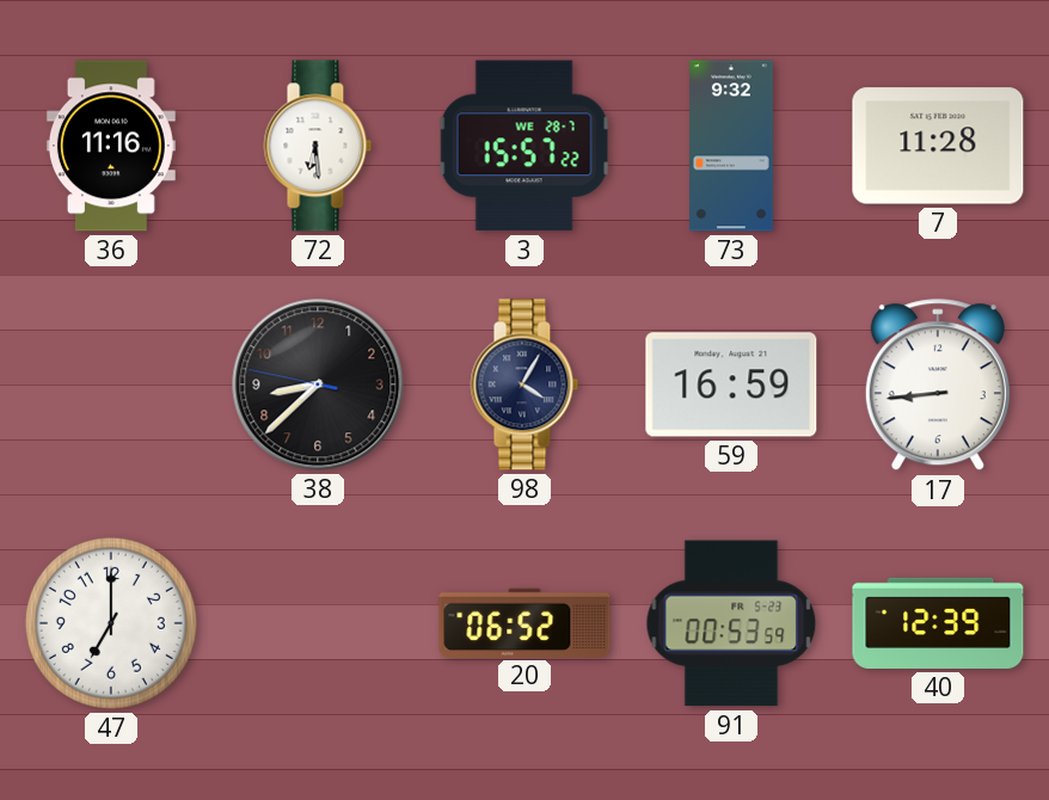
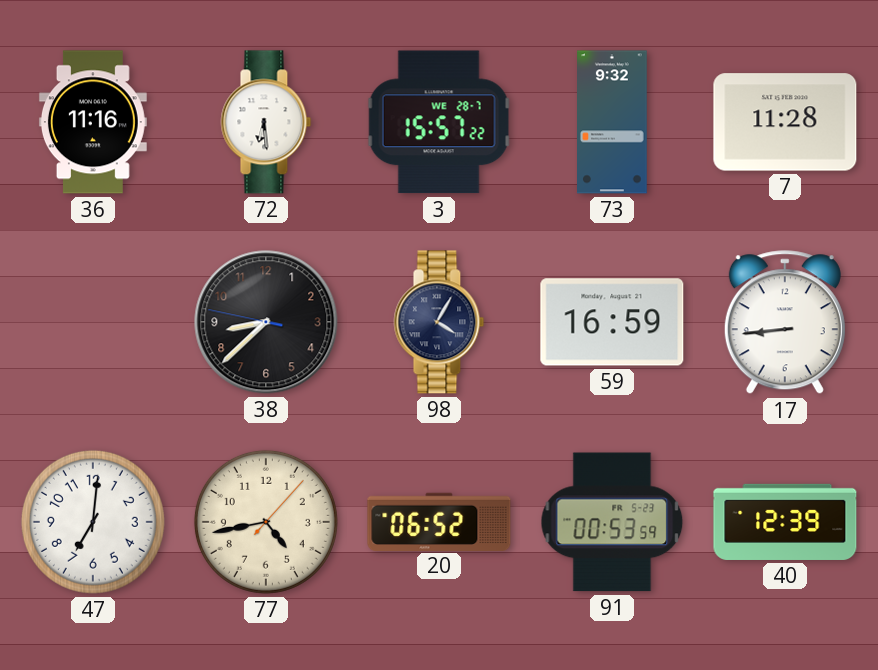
47: 7:00 -> 7:01 (93, 522)
77: none -> 4:43 (266, 522)
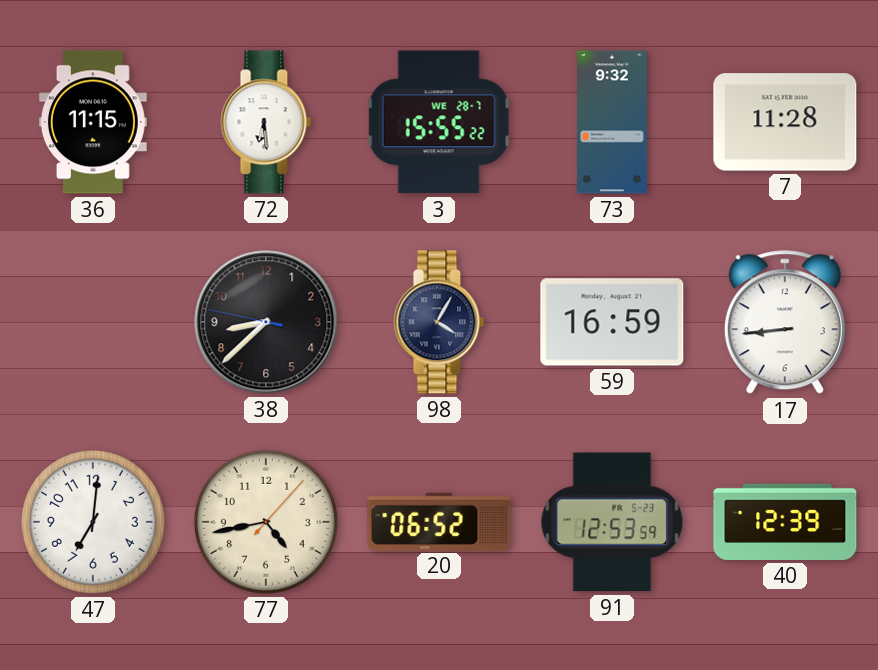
36: 11:16 -> 11:15 (93, 122)
3: 15:57 -> 15:55 (439, 122)
91: 00:53 -> 12:53 (612, 522)
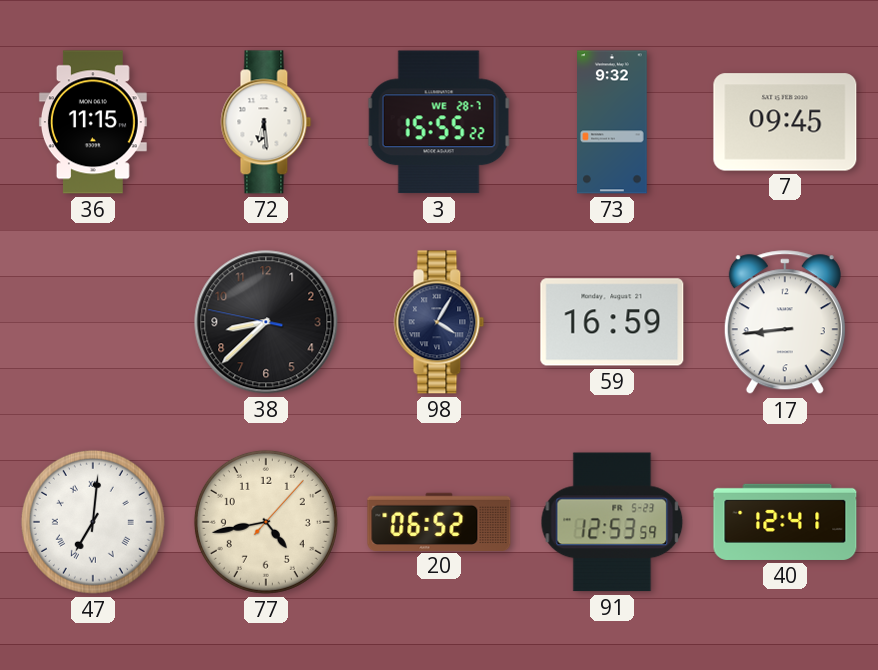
7: 11:28 -> 09:45 (785, 122)
47 numerals: Arabic -> Roman (93, 522)
40: 12:39 -> 12:41 (785, 522)
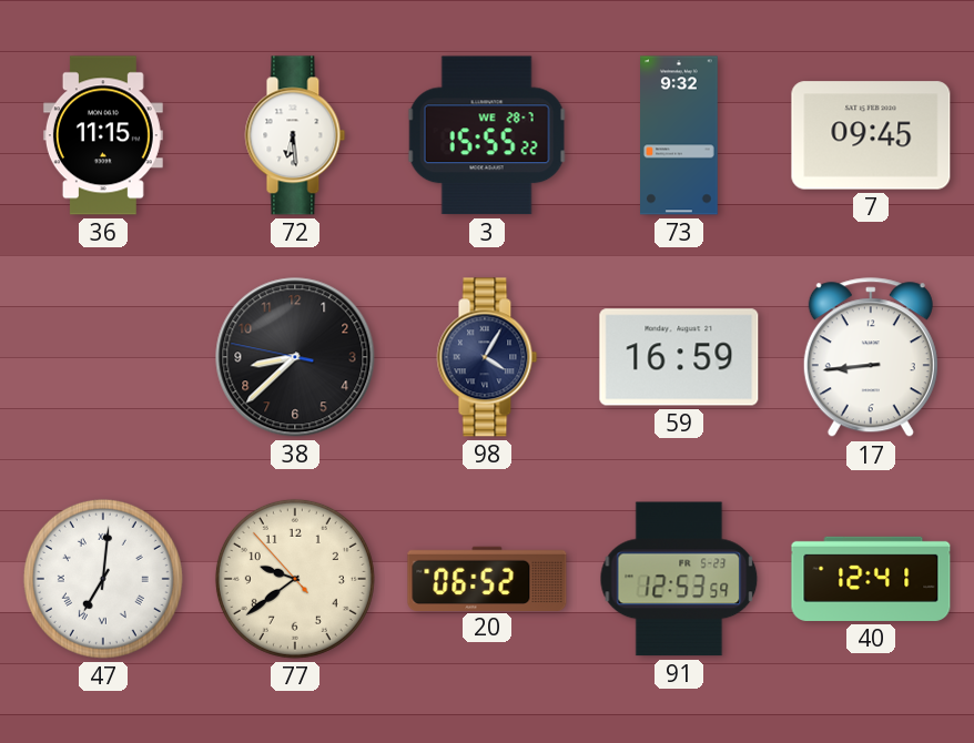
77: 4:43 -> 9:38 (295, 579)
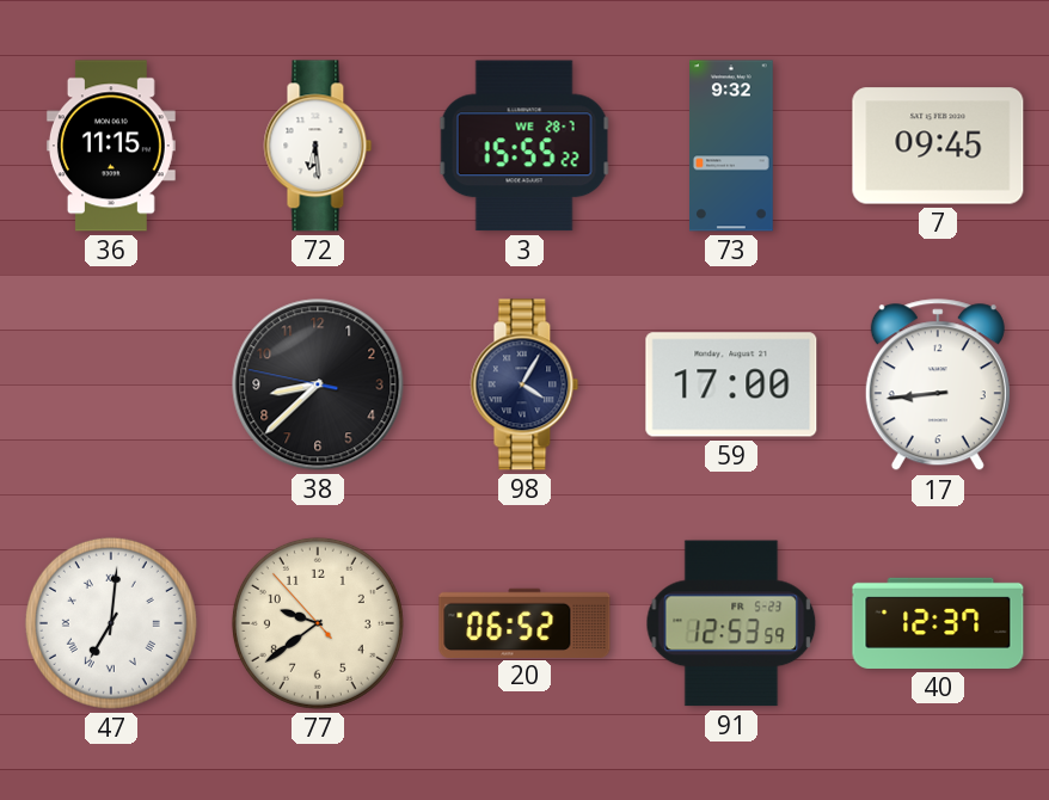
59: 16:59 -> 17:00 (731, 384)
40: 12:41 -> 12:37 (938, 623)
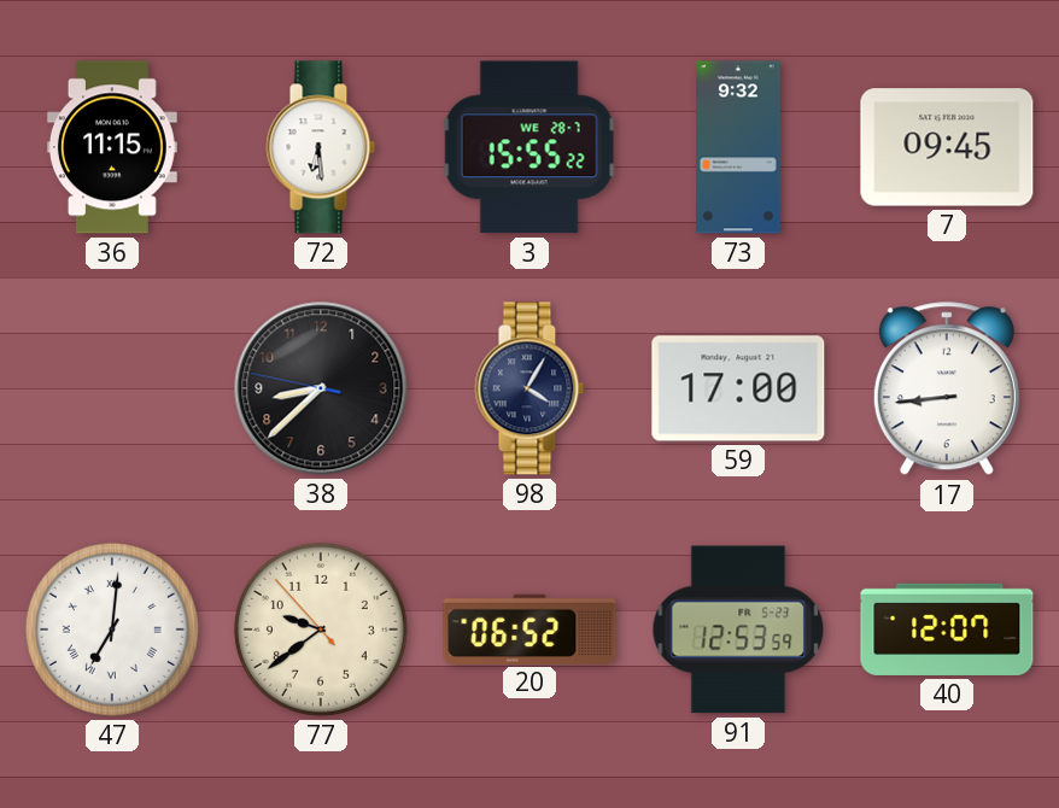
40: 12:37 -> 12:07 (947, 630)
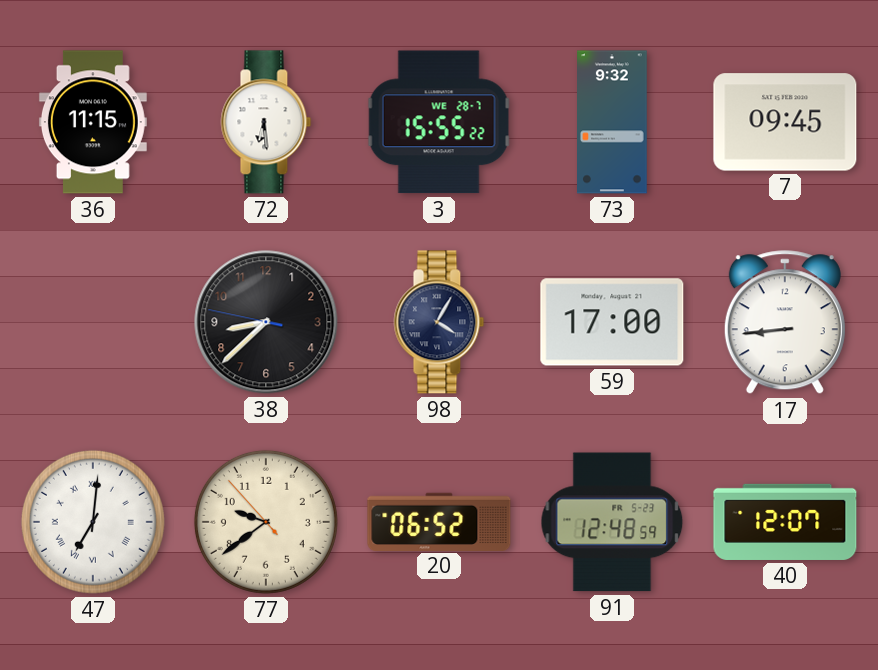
91: 12:53 -> 12:48 (612, 522)
